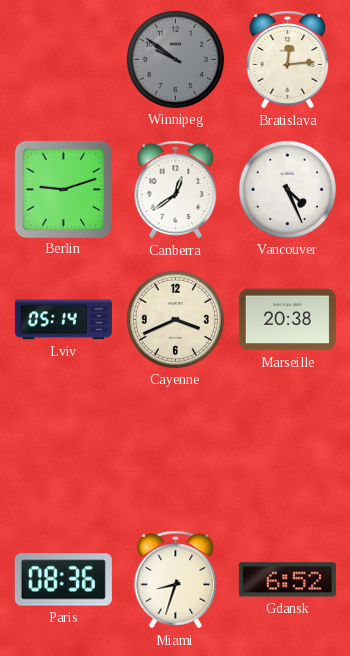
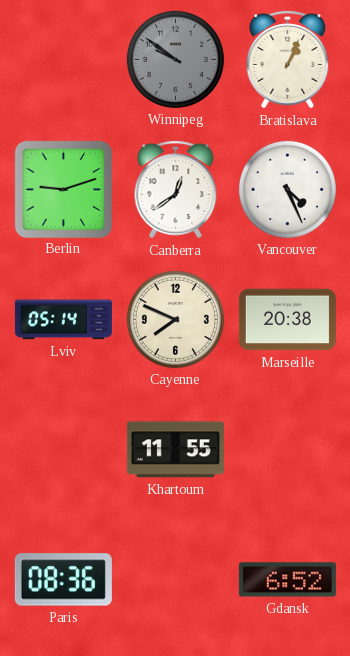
Bratislava: 12:14 -> 1:04 (288, 60)
Cayenne: 3:41 -> 7:49 (175, 319)
Khartoum: none -> 11:55 (175, 450)
Miami: 8:33 -> none (176, 580)
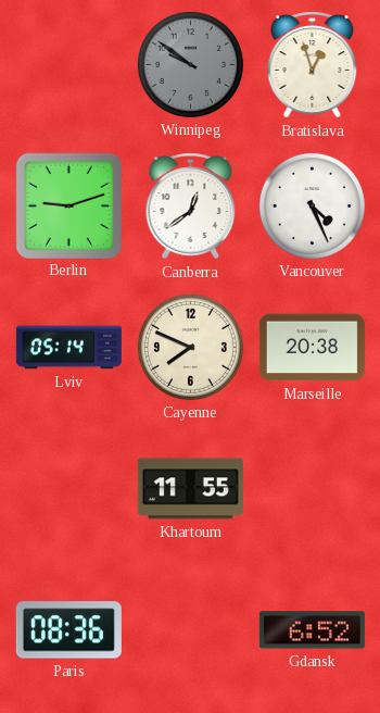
Bratislava: 1:04 -> 12:57 (313, 65)
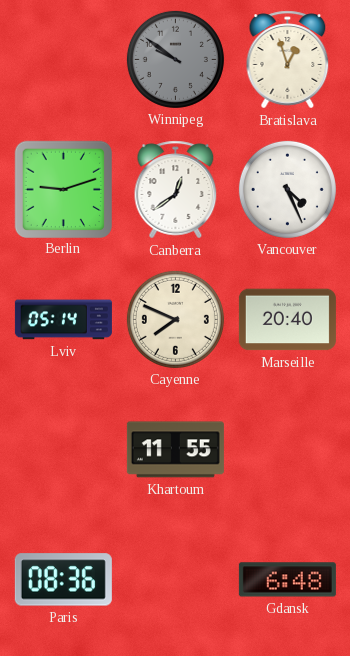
Marseille: 20:38 -> 20:40 (287, 320)
Gdansk: 6:52 -> 6:48 (287, 580)
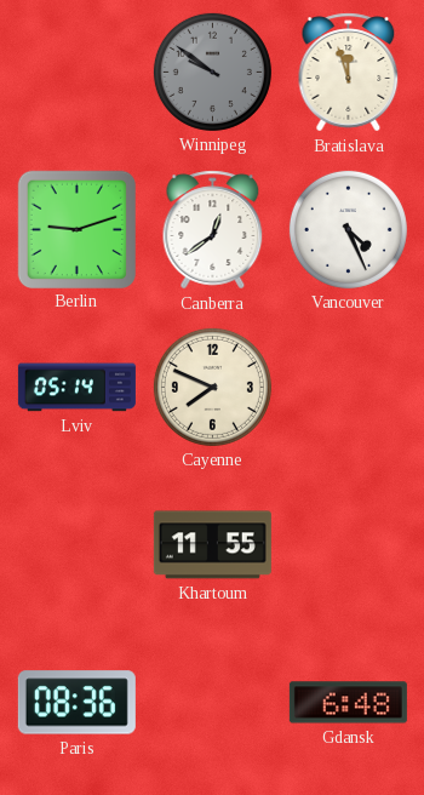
Bratislava: 12:57 -> 11:57 (349, 73)
Marseille: 20:40 -> none (287, 320)
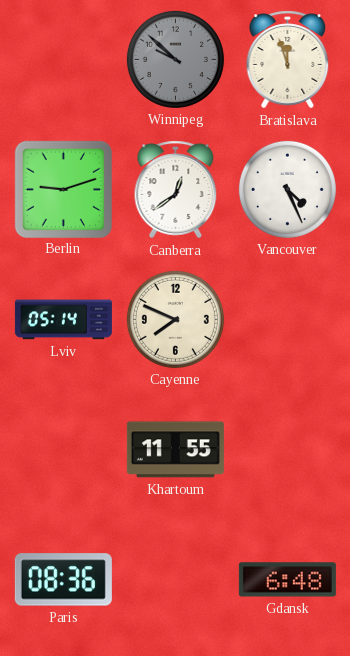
Winnipeg: 9:51 -> 9:52 (175, 59)
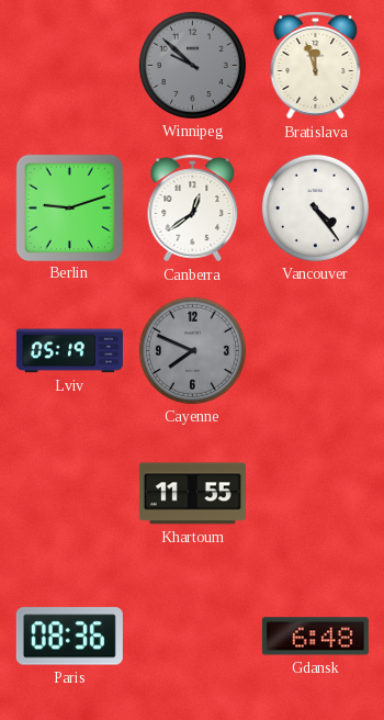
Vancouver: 4:26 -> 4:24 (315, 207)
Lviv: 05:14 -> 05:19 (69, 351)
Cayenne dial: cream -> grey (192, 350)
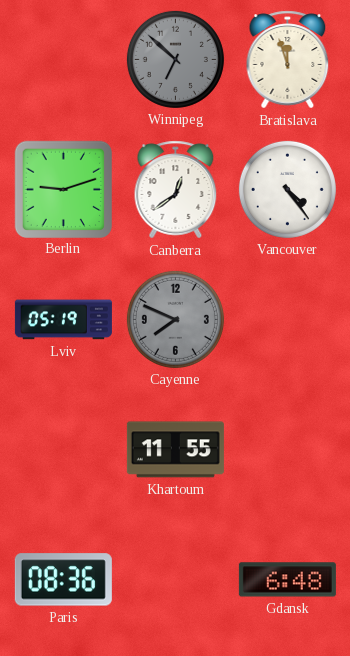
Winnipeg: 9:52 -> 6:52 (175, 59)
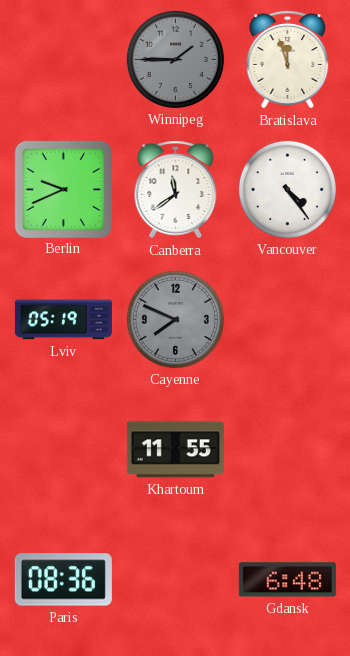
Winnipeg: 6:52 -> 1:45 (175, 59)
Berlin: 9:12 -> 9:41 (63, 189)
Canberra: 12:39 -> 11:39 (176, 190)
